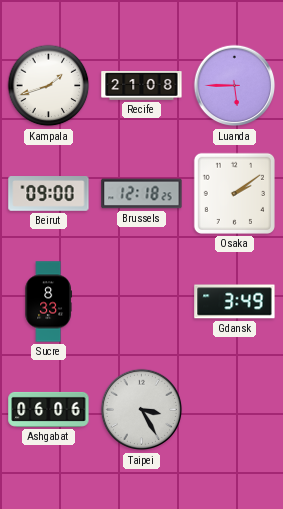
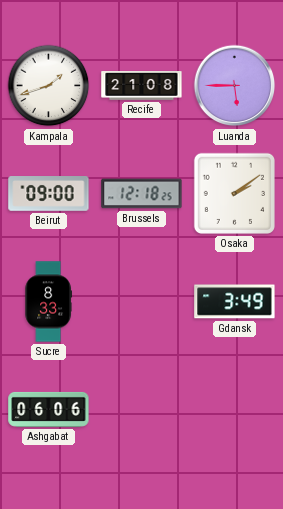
Taipei: 3:25 -> none (142, 410)
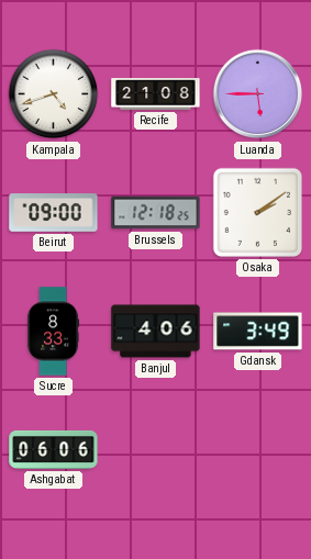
Kampala: 1:42 -> 4:42 (54, 94)
Banjul: none -> 4:06 (156, 332)
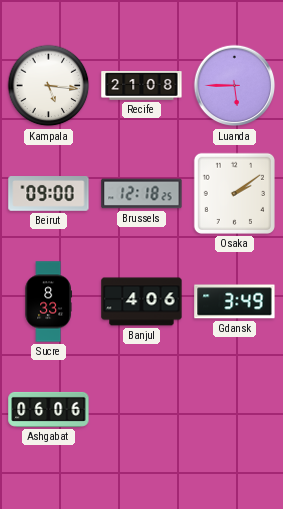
Kampala: 4:42 -> 5:16 (49, 86)
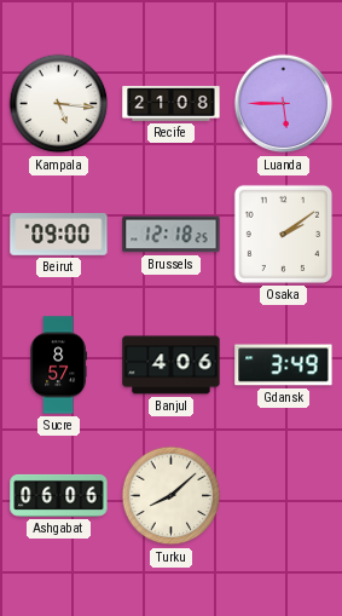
Sucre: 8:33 -> 8:57 (58, 365)
Turku: none -> 8:08 (172, 496)
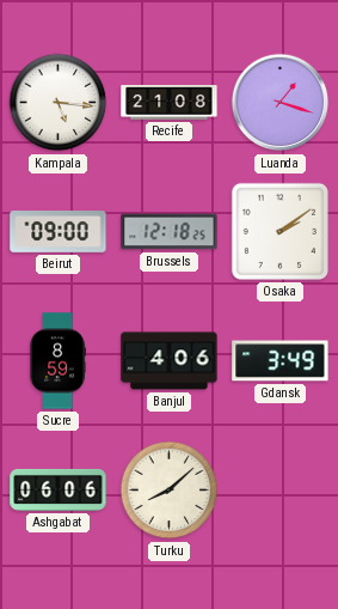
Luanda: 5:45 -> 1:18 (281, 103)
Sucre: 8:57 -> 8:59 (57, 361)
